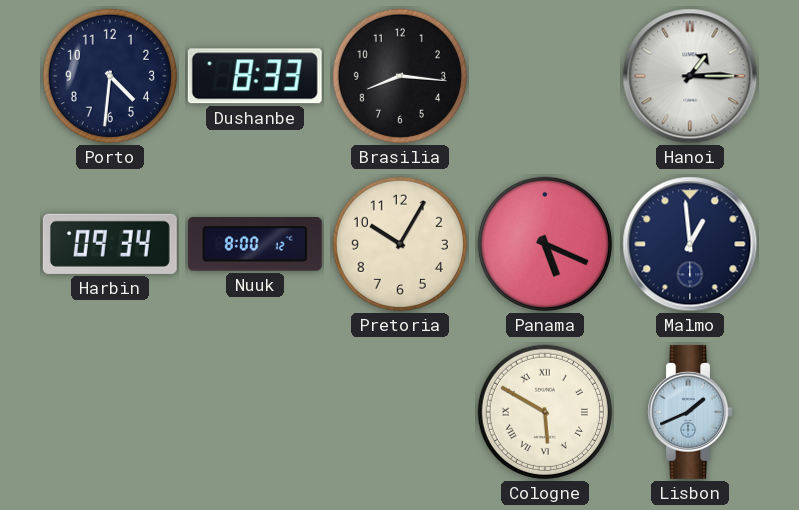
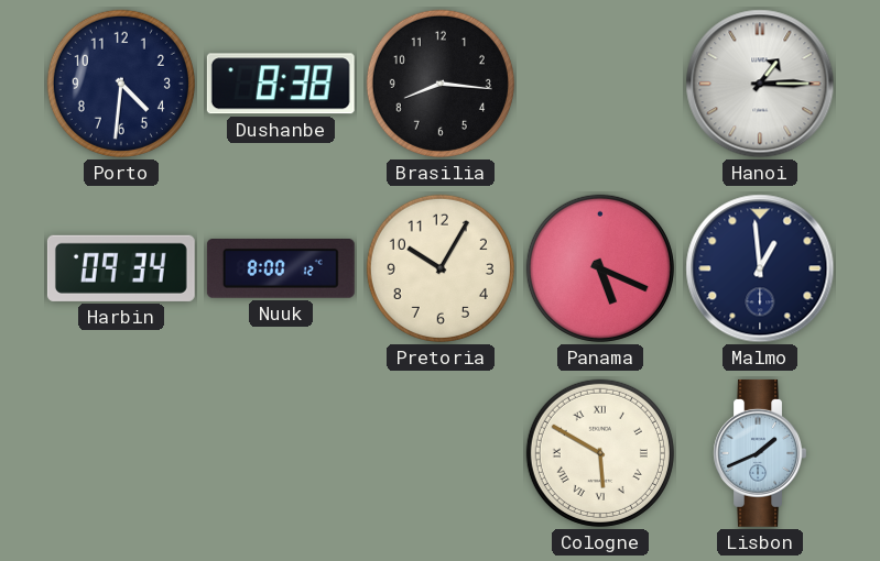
Dushanbe: 8:33 -> 8:38 (281, 84)
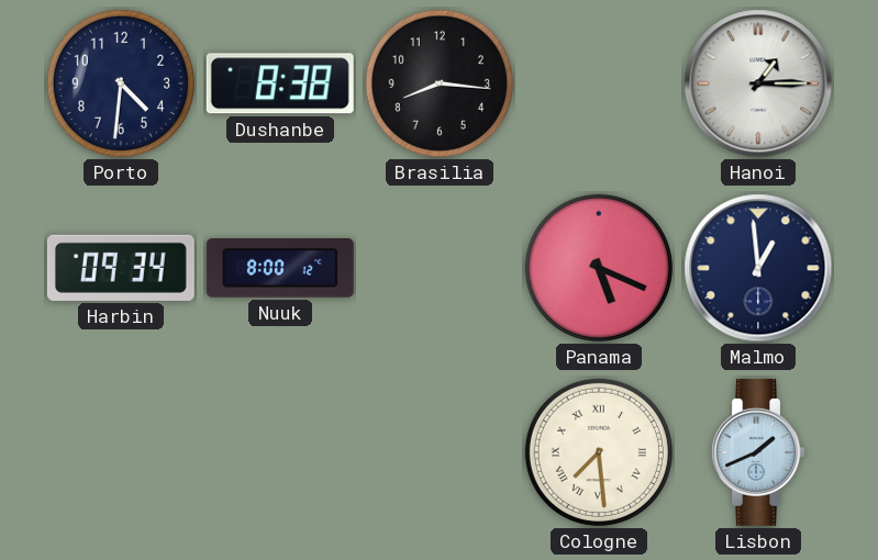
Pretoria: 10:05 -> none (441, 268)
Cologne: 5:50 -> 7:29 (599, 452)
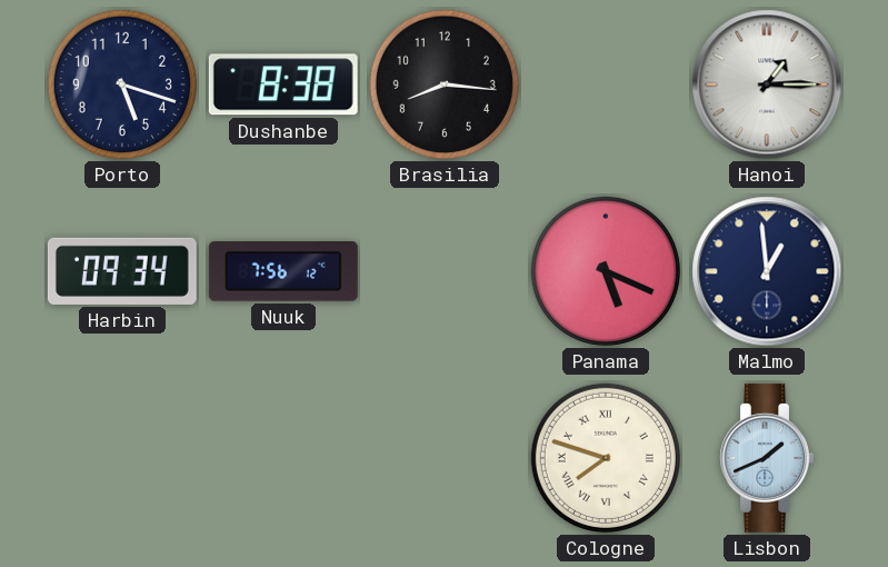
Porto: 4:31 -> 5:18 (122, 84)
Nuuk: 8:00 -> 7:56 (283, 272)
Cologne: 7:29 -> 7:48 (606, 458)
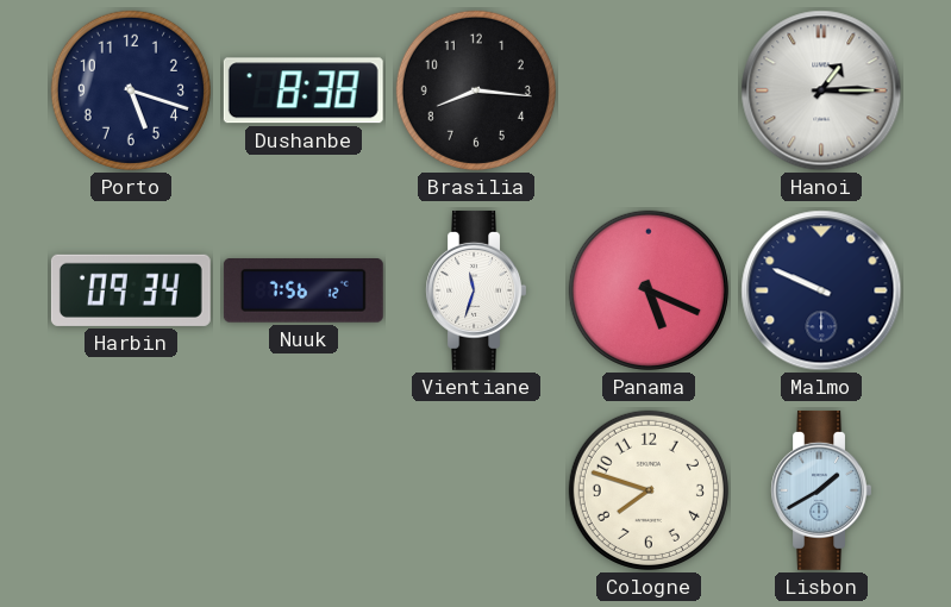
Vientiane: none -> 11:33 (475, 290)
Malmo: 12:59 -> 9:49 (821, 290)
Cologne numerals: Roman -> Arabic (649, 490)
Lisbon: 1:41 -> 1:40 (820, 490)
